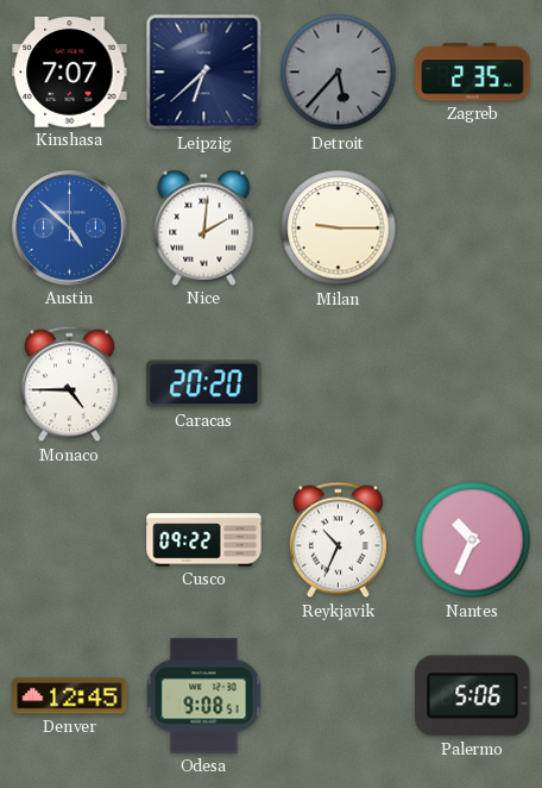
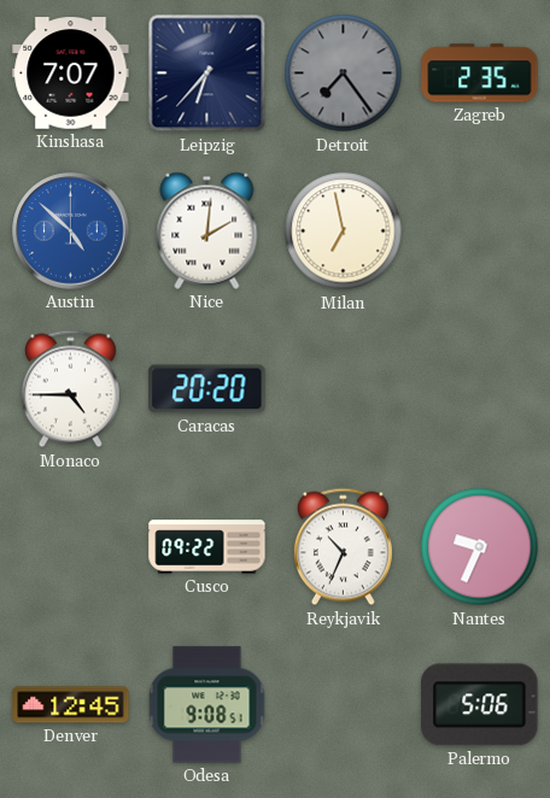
Leipzig: 6:38 -> 6:37 (207, 74)
Detroit: 5:37 -> 7:24 (344, 74)
Milan: 9:15 -> 6:58 (344, 231)
Nantes: 10:34 -> 9:34 (480, 547)
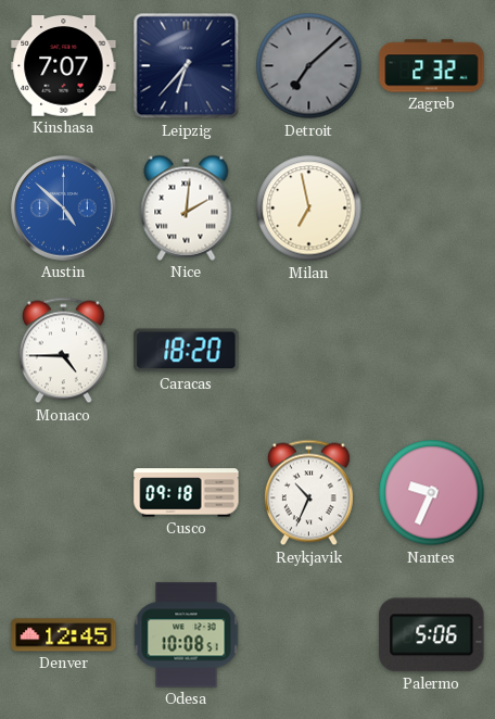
Detroit: 7:24 -> 7:08 (309, 66)
Zagreb: 2:35 -> 2:32 (432, 66)
Caracas: 20:20 -> 18:20 (187, 351)
Cusco: 09:22 -> 09:18 (187, 493)
Odesa: 9:08 -> 10:08 (187, 635)
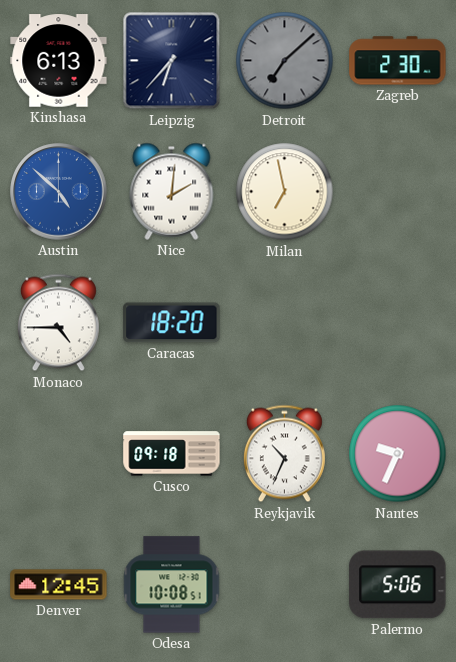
Kinshasa: 7:07 -> 6:13 (59, 61)
Zagreb: 2:32 -> 2:30 (398, 61)
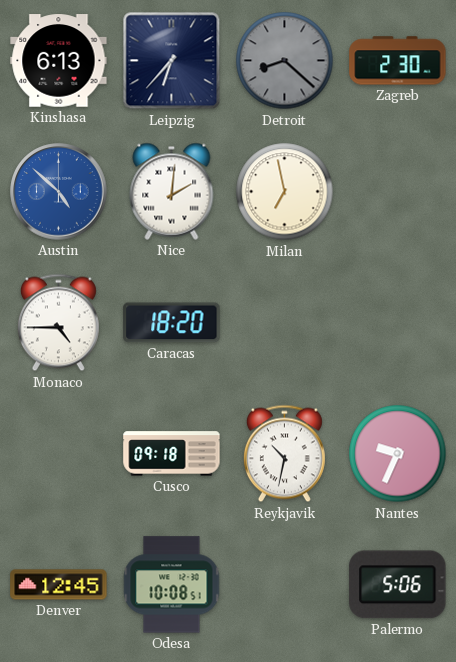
Detroit: 7:08 -> 8:22 (285, 61)
Reykjavik: 10:34 -> 10:32 (284, 454)
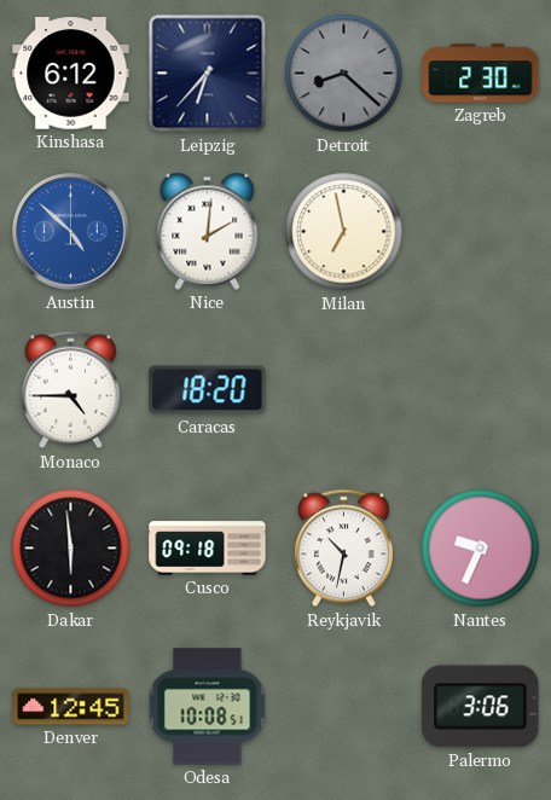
Kinshasa: 6:13 -> 6:12 (71, 74)
Dakar: none -> 5:59 (71, 549)
Palermo: 5:06 -> 3:06 (481, 707)
